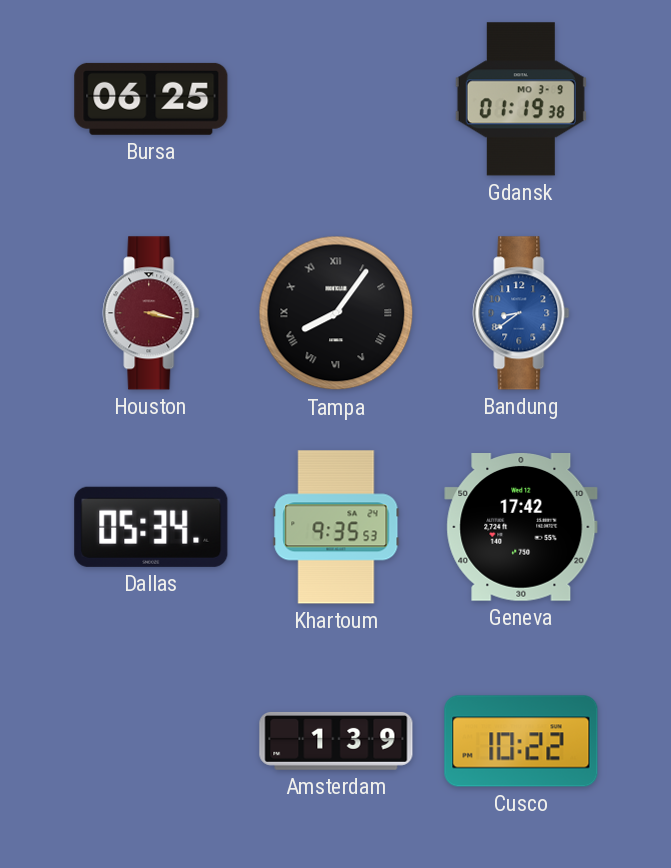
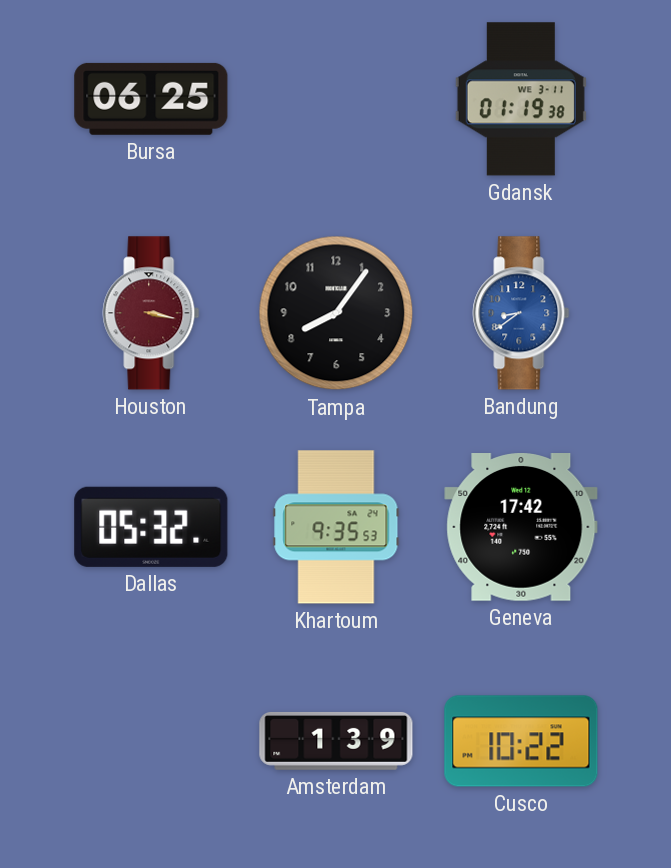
Gdansk date: MO 3-9 -> WE 3-11 (521, 99)
Tampa numerals: Roman -> Arabic (336, 313)
Dallas: 05:34 -> 05:32 (151, 527)
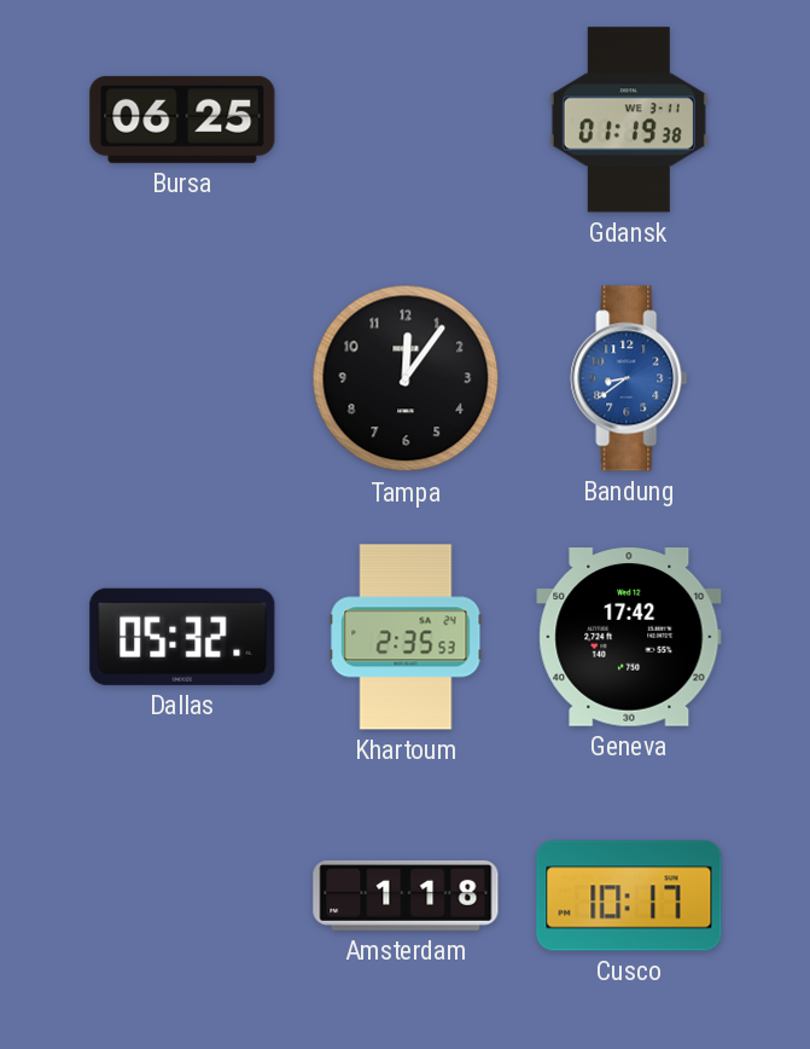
Houston: 3:17 -> none (151, 313)
Tampa: 8:06 -> 12:06 (406, 378)
Khartoum: 9:35 -> 2:35 (406, 637)
Amsterdam: 1:39 -> 1:18 (406, 896)
Cusco: 10:22 -> 10:17 (629, 896)
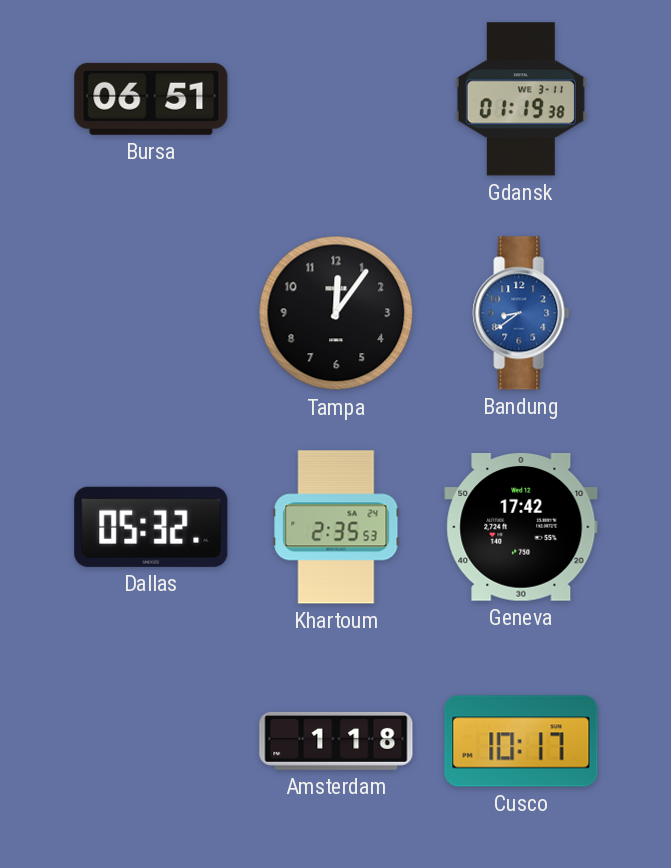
Bursa: 06:25 -> 06:51 (151, 99)
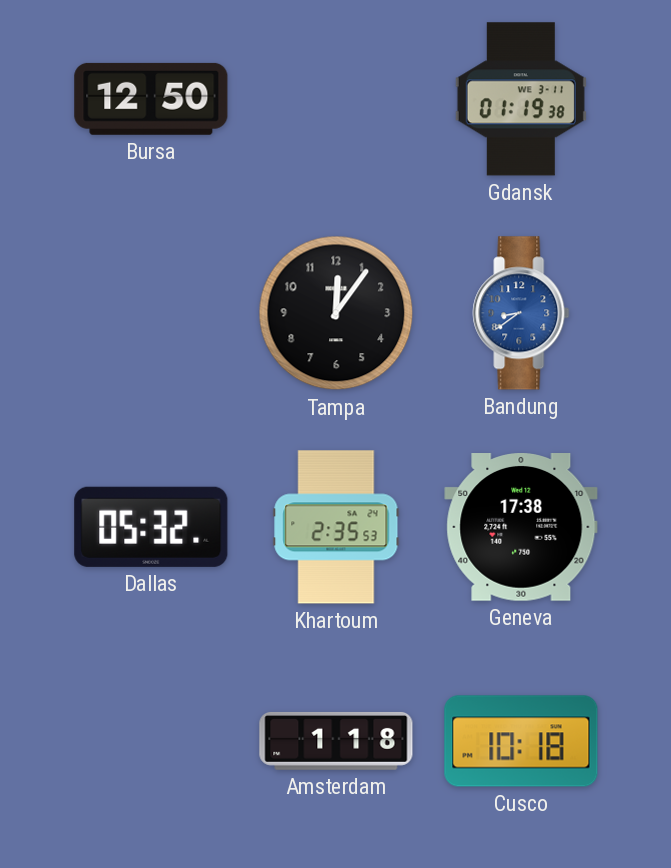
Bursa: 06:51 -> 12:50 (151, 99)
Geneva: 17:42 -> 17:38 (521, 528)
Cusco: 10:17 -> 10:18 (521, 741)
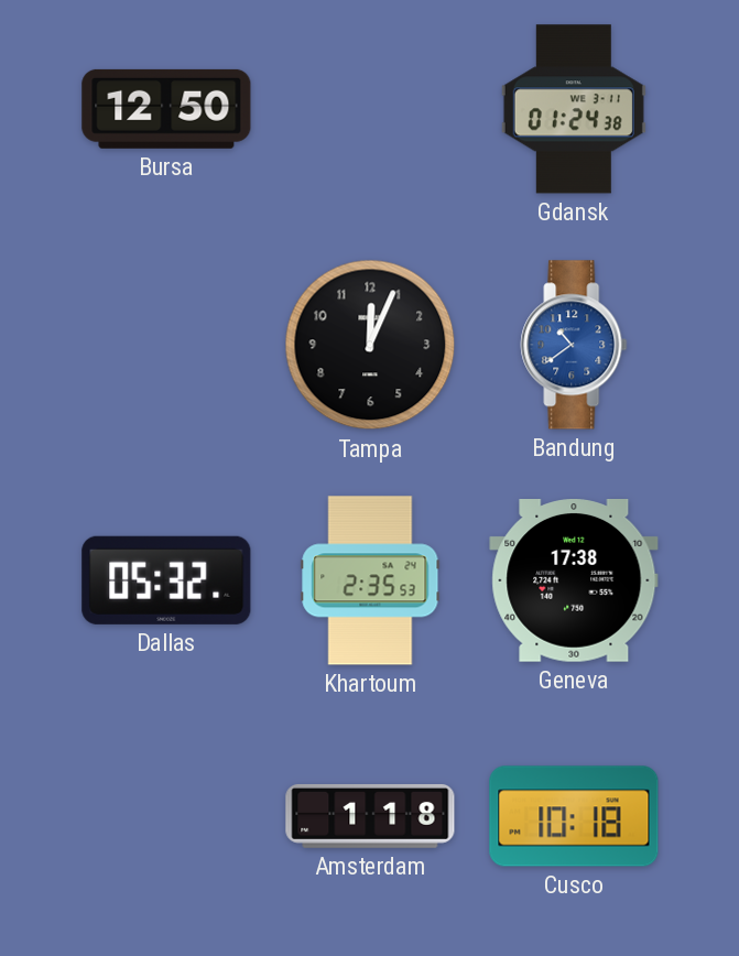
Gdansk: 01:19 -> 01:24 (574, 109)
Tampa: 12:06 -> 12:04 (370, 345)
Bandung: 8:39 -> 10:39 (574, 345)
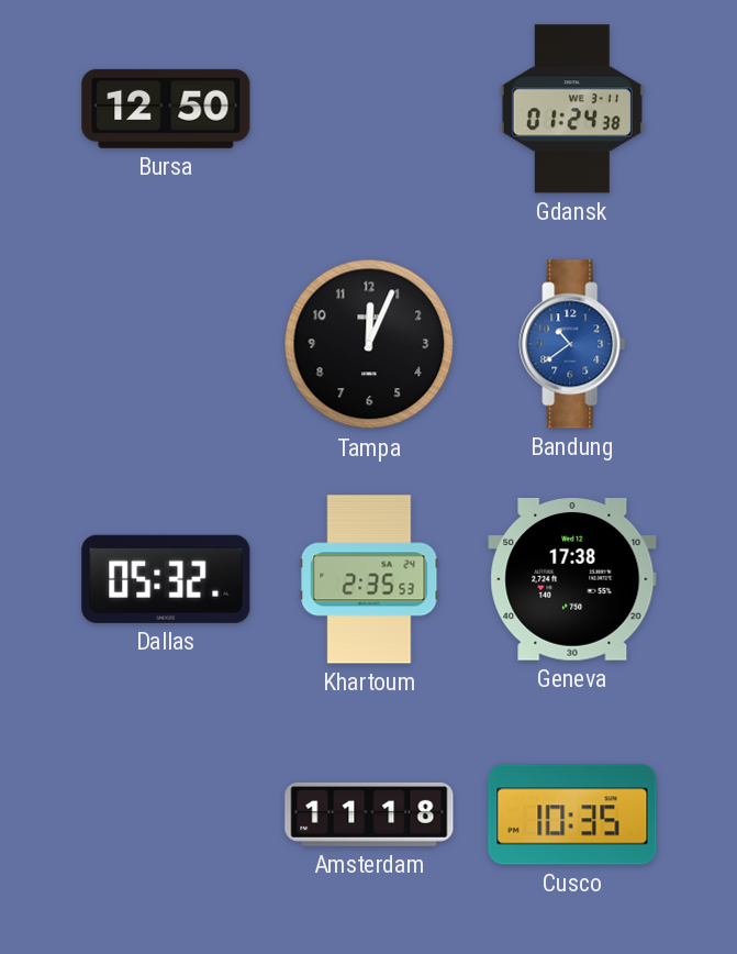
Amsterdam: 1:18 -> 11:18 (369, 814)
Cusco: 10:18 -> 10:35 (572, 814)
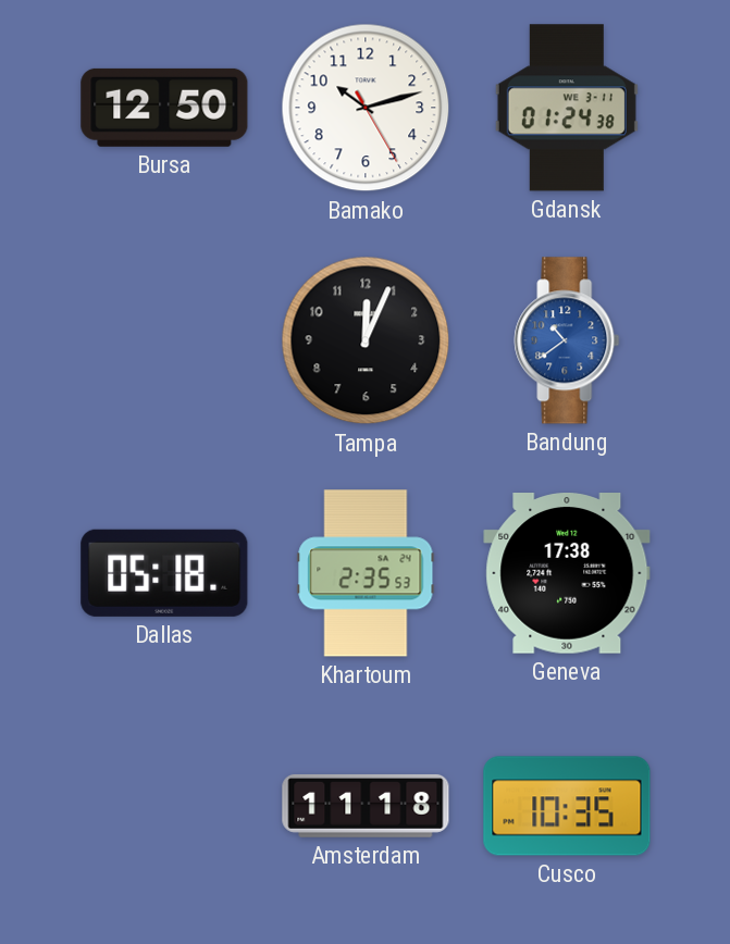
Bamako: none -> 10:12 (366, 108)
Dallas: 05:32 -> 05:18 (164, 573)
